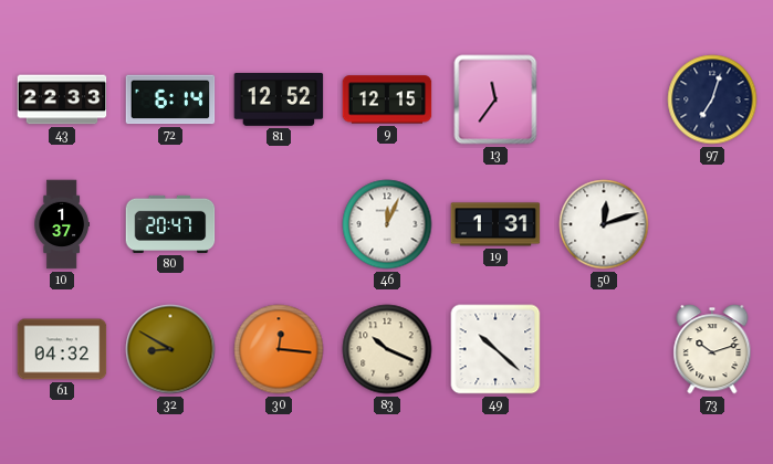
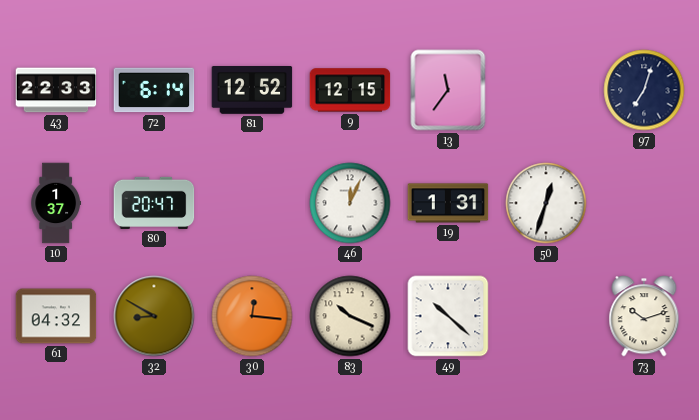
50: 12:12 -> 12:33 (546, 203)
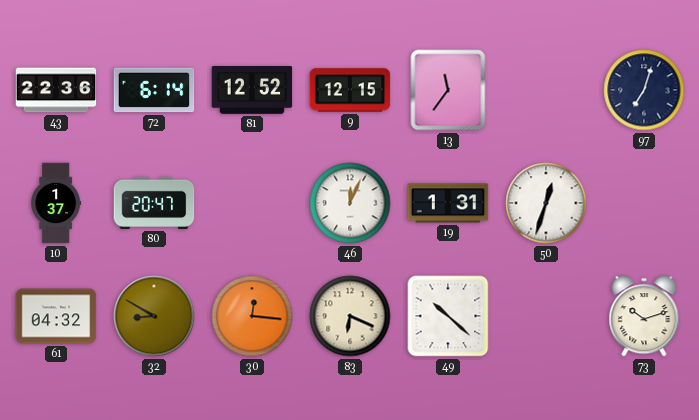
43: 22:33 -> 22:36 (56, 90)
83: 10:19 -> 6:19 (350, 316)
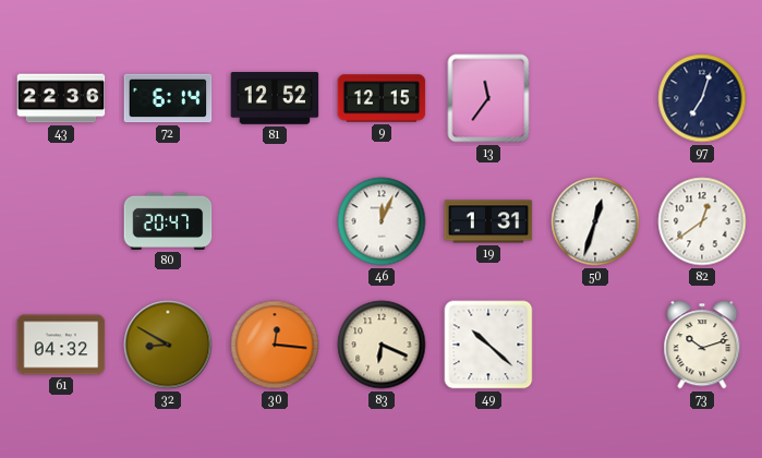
10: 1:37 -> none (55, 203)
82: none -> 12:39 (702, 221)
